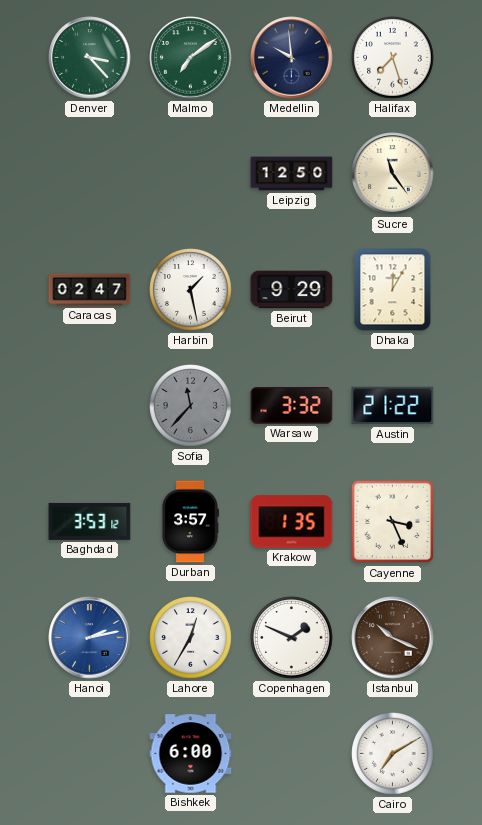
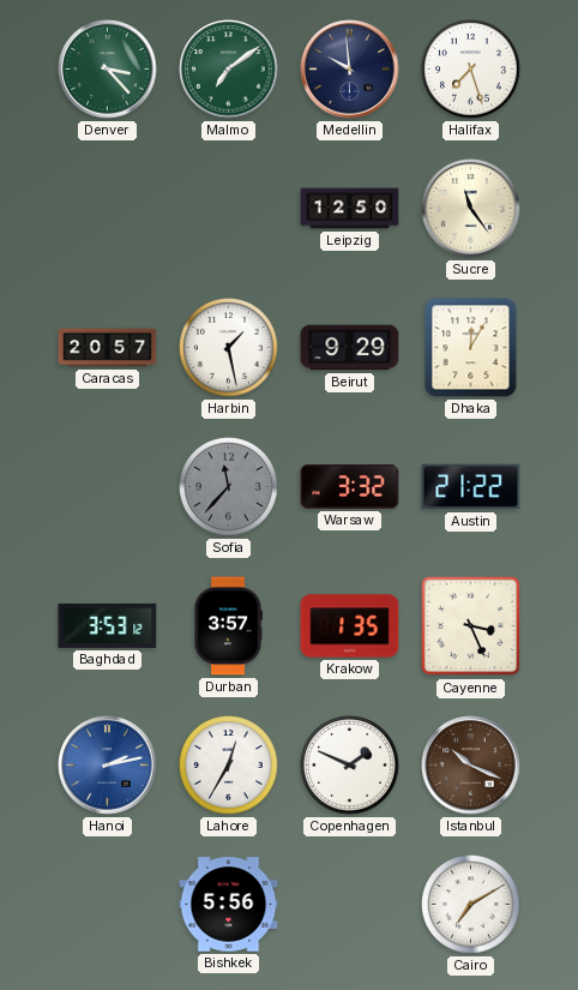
Caracas: 02:47 -> 20:57 (108, 348)
Bishkek: 6:00 -> 5:56 (229, 905)
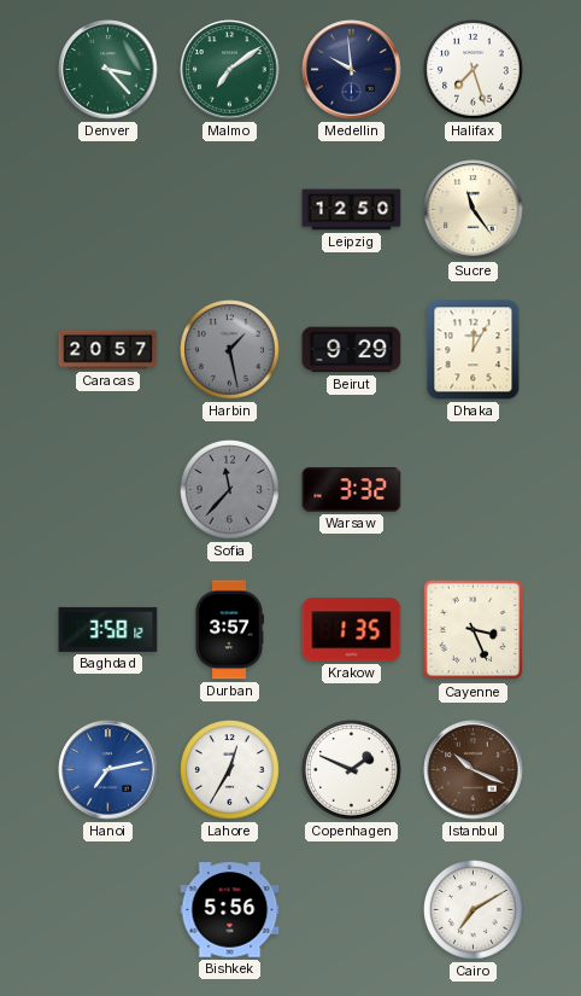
Harbin dial: white -> grey (230, 350)
Austin: 21:22 -> none (471, 487)
Baghdad: 3:53 -> 3:58 (108, 629)
Hanoi: 2:13 -> 7:13 (108, 770)
